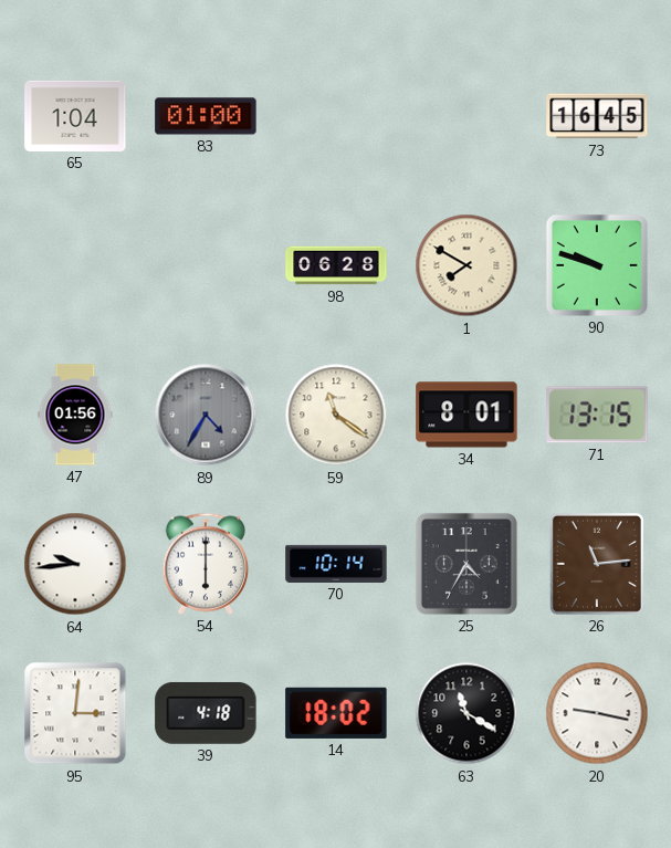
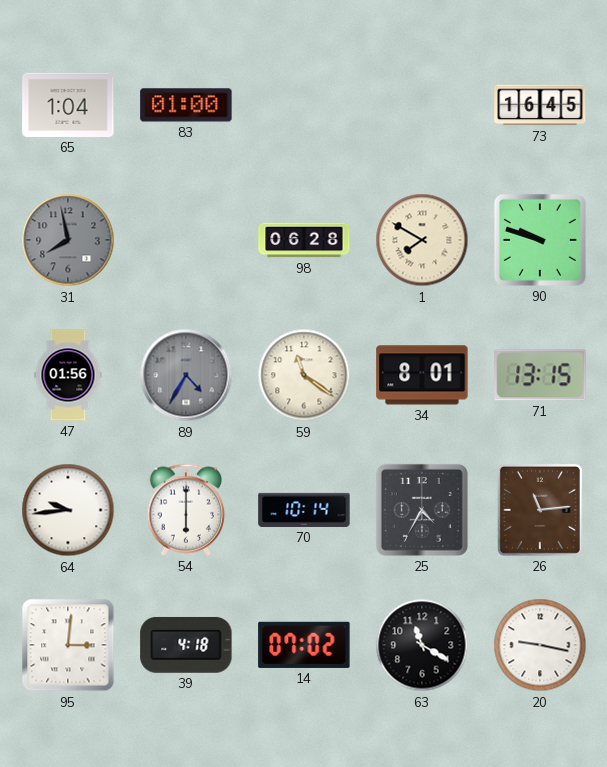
31: none -> 7:58 (68, 240)
14: 18:02 -> 07:02 (304, 645)
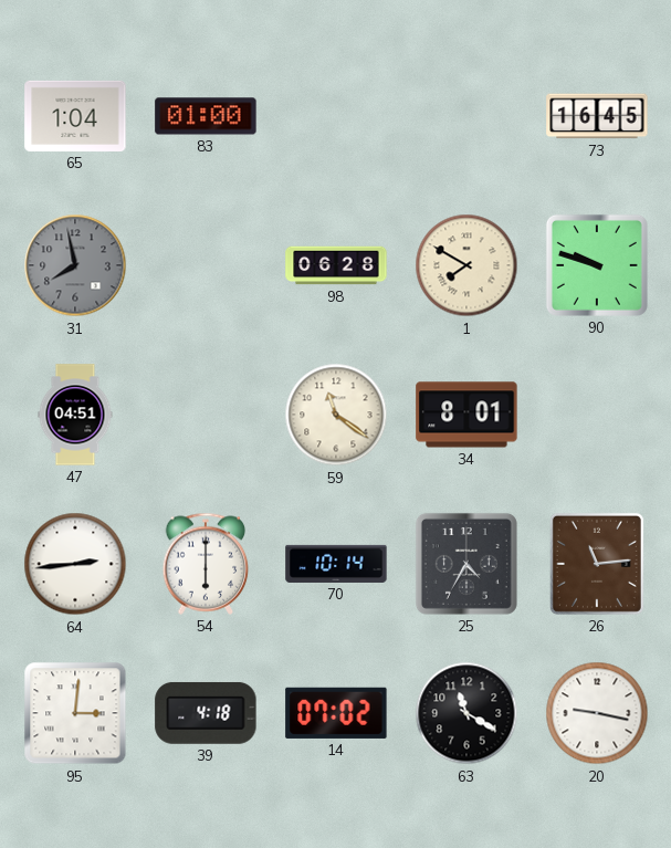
47: 01:56 -> 04:51 (75, 415)
89: 4:35 -> none (186, 375)
71: 13:15 -> none (540, 375)
64: 9:44 -> 2:44 (75, 564)
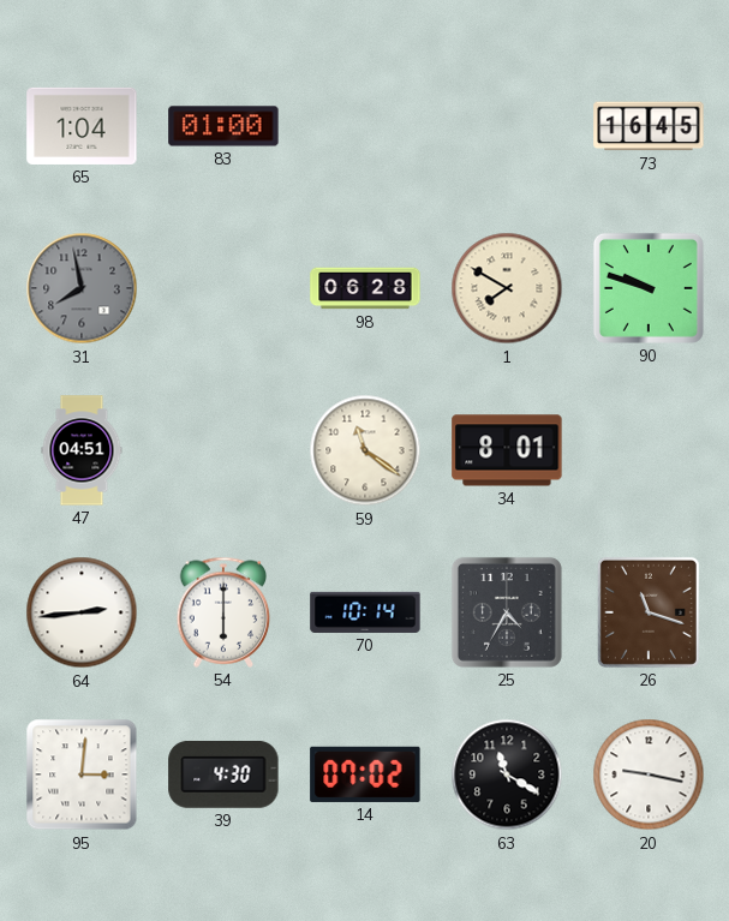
26: 11:14 -> 11:18 (649, 612)
39: 4:18 -> 4:30 (223, 775)
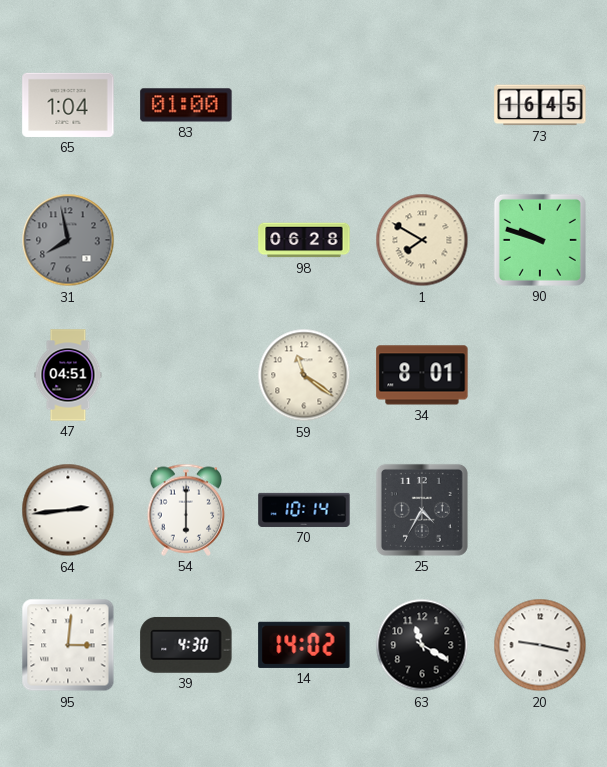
26: 11:18 -> none (649, 612)
14: 07:02 -> 14:02 (304, 645)
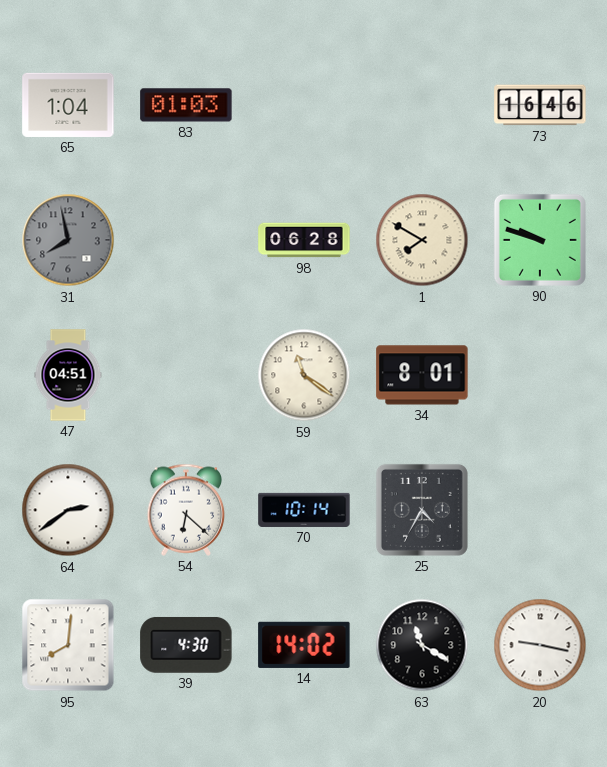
83: 01:00 -> 01:03 (186, 105)
73: 16:45 -> 16:46 (540, 105)
64: 2:44 -> 2:39 (68, 510)
54: 6:00 -> 6:22 (186, 510)
95: 3:01 -> 8:01 (68, 645)
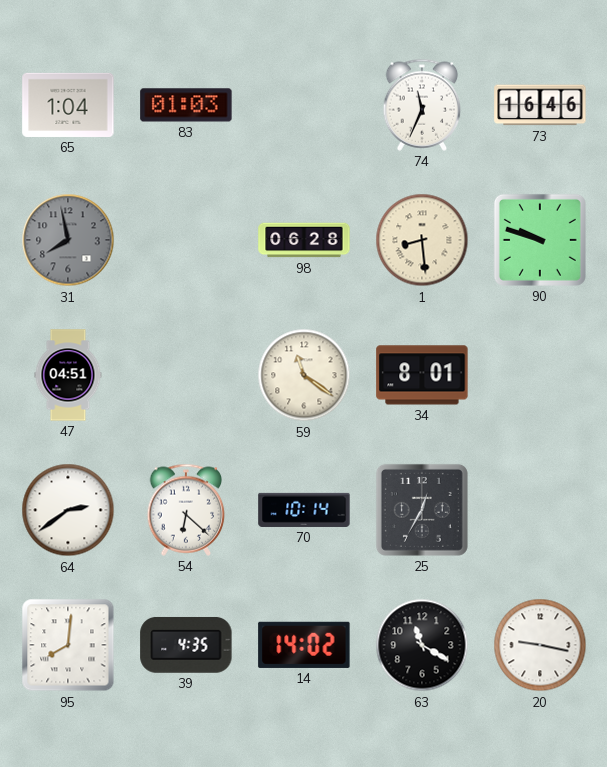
74: none -> 11:34 (422, 105)
1: 7:50 -> 8:29 (422, 240)
25: 4:35 -> 12:35 (422, 510)
39: 4:30 -> 4:35 (186, 645)
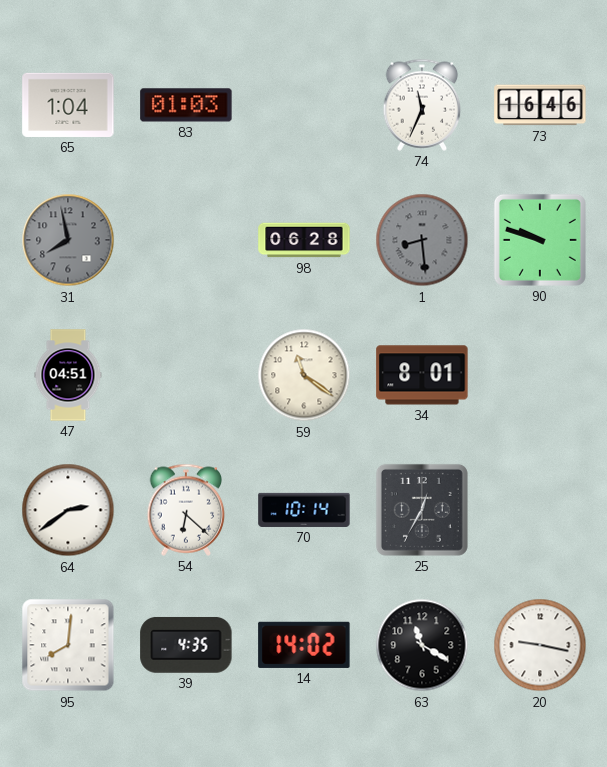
1 dial: cream -> grey (422, 240)
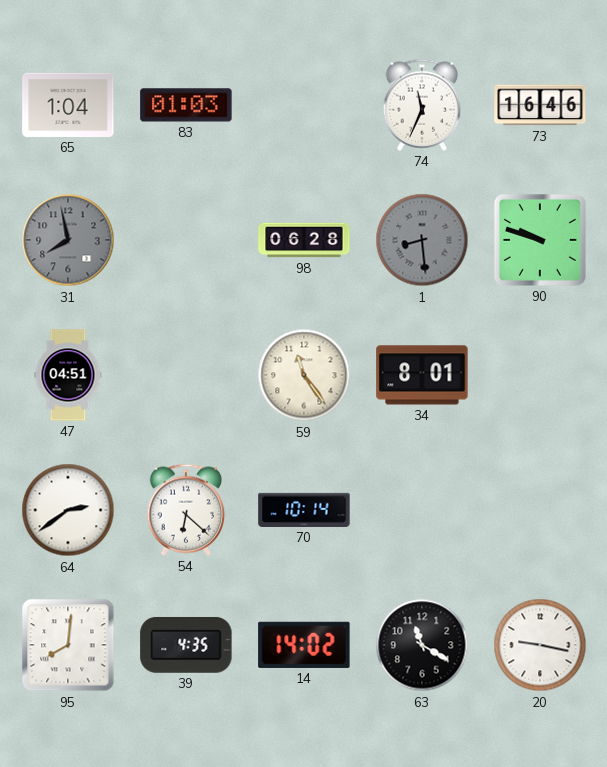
59: 11:21 -> 11:24 (304, 375)
25: 12:35 -> none (422, 510)
